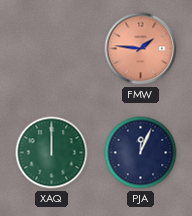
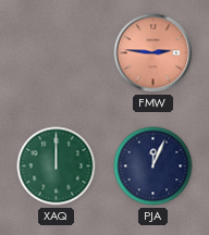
FMW: 1:46 -> 2:46 (153, 53)
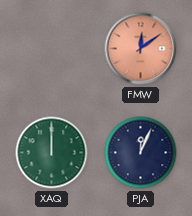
FMW: 2:46 -> 12:09 (141, 49)
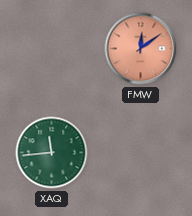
XAQ: 12:00 -> 11:44 (52, 153)
PJA: 12:04 -> none (141, 153)
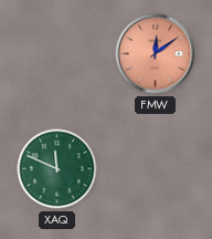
XAQ: 11:44 -> 11:49 (57, 169)
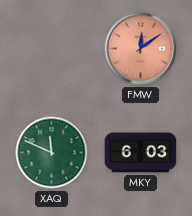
MKY: none -> 6:03 (141, 153)
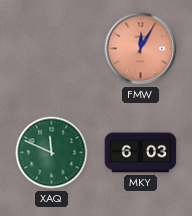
FMW: 12:09 -> 12:05 (141, 49)
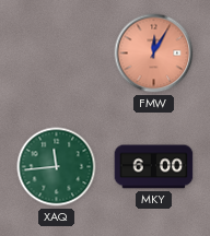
XAQ: 11:49 -> 11:44 (57, 167)
MKY: 6:03 -> 6:00 (154, 167)
